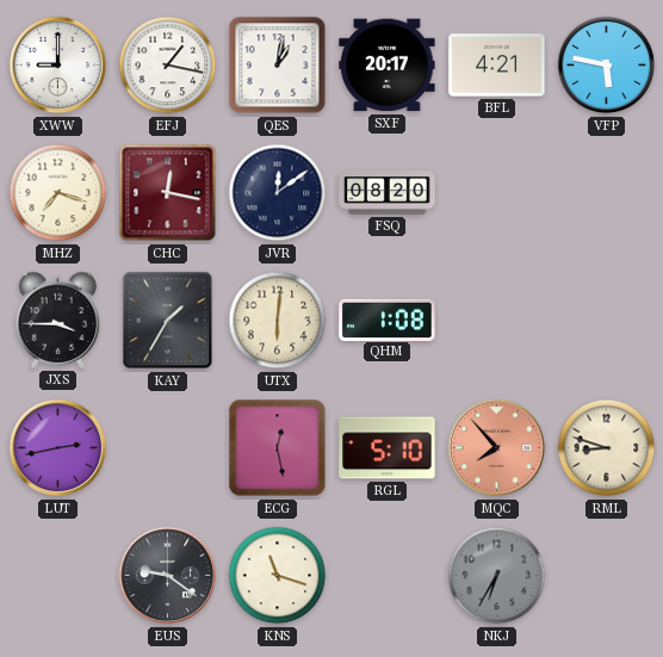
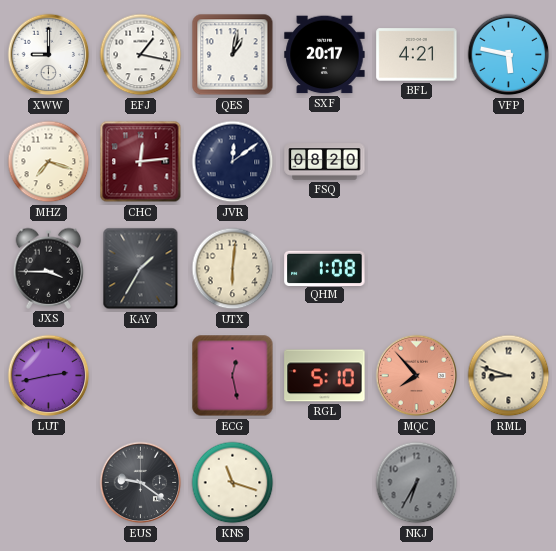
CHC: 12:17 -> 12:14 (141, 162)
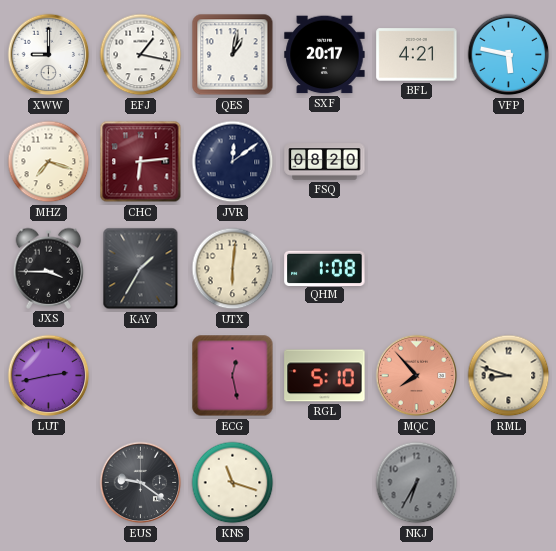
CHC: 12:14 -> 6:14 (141, 162)
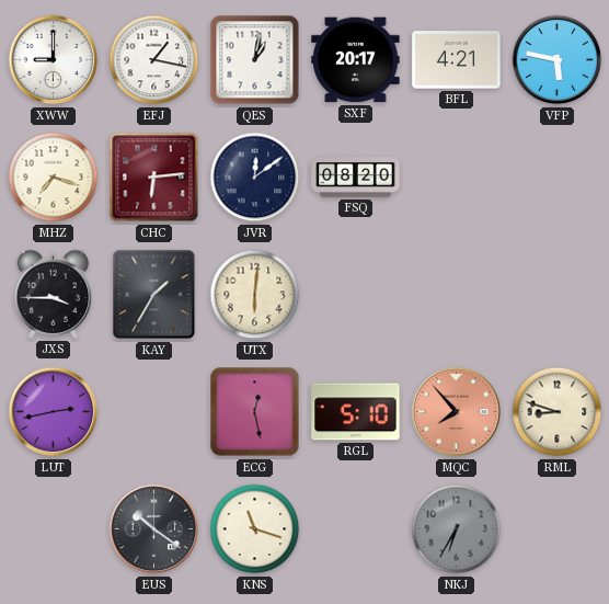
QHM: 1:08 -> none (325, 268)
EUS: 9:21 -> 10:21 (154, 529)
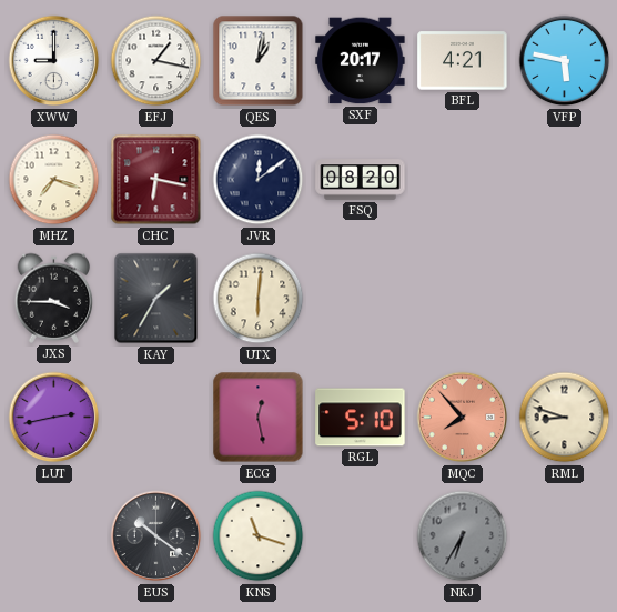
CHC: 6:14 -> 6:17 (156, 180)
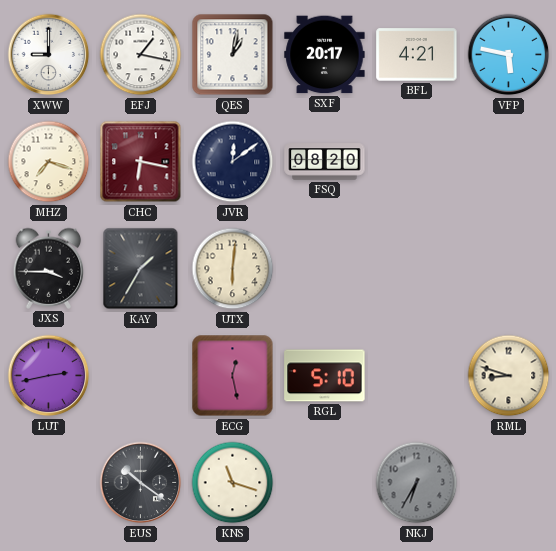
MQC: 7:53 -> none (463, 418)
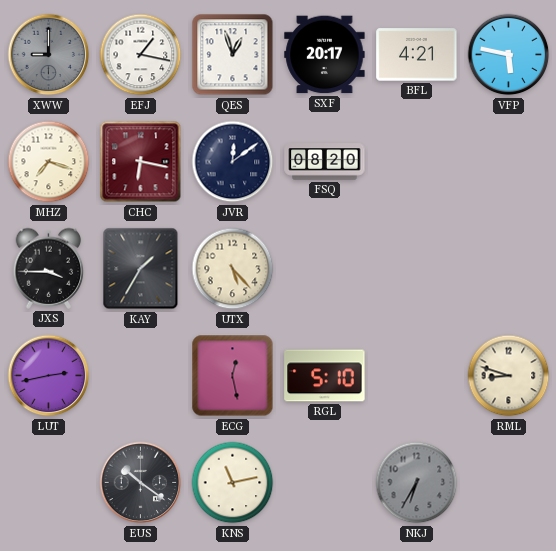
XWW dial: white -> grey (49, 55)
QES: 1:02 -> 12:57 (233, 55)
UTX: 6:01 -> 5:23 (233, 269)
KNS: 11:18 -> 11:13 (233, 483)
